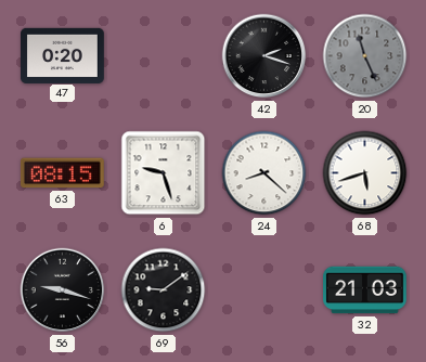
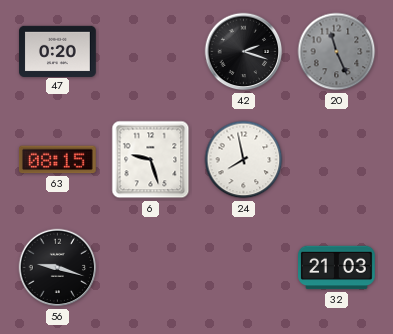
24: 8:22 -> 7:58 (244, 160)
68: 5:42 -> none (365, 173)
69: 9:09 -> none (164, 290)
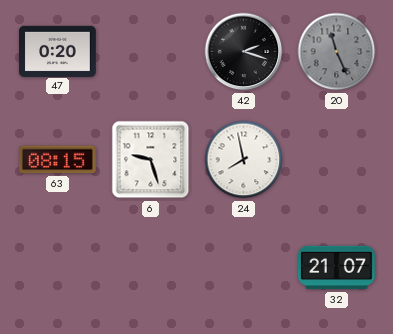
56: 9:18 -> none (58, 268)
32: 21:03 -> 21:07 (337, 268)
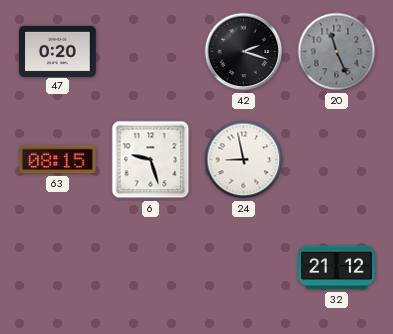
24: 7:58 -> 8:58 (244, 160)
32: 21:07 -> 21:12 (337, 268)
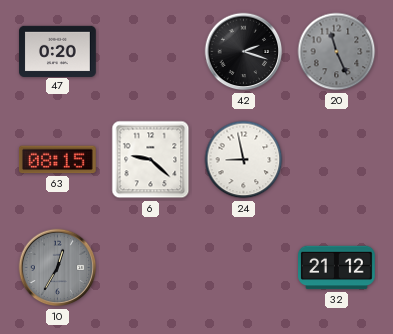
6: 9:27 -> 9:22 (151, 160)
10: none -> 12:35 (58, 268)
